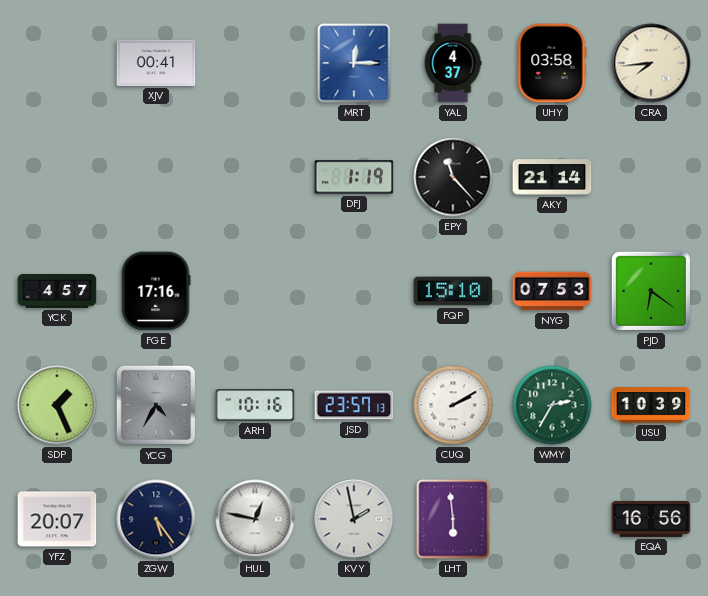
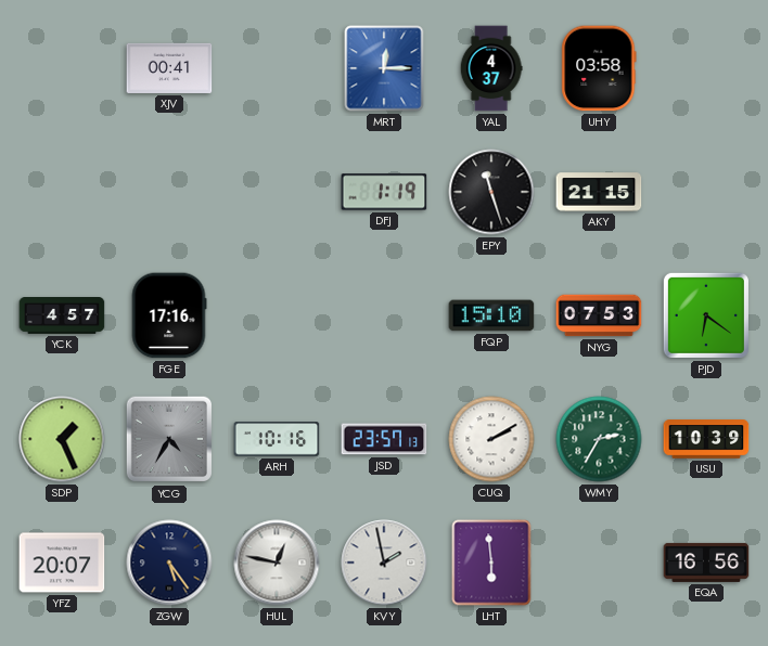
CRA: 7:44 -> none (651, 63)
EPY: 11:23 -> 11:27 (491, 192)
AKY: 21:14 -> 21:15 (599, 192)
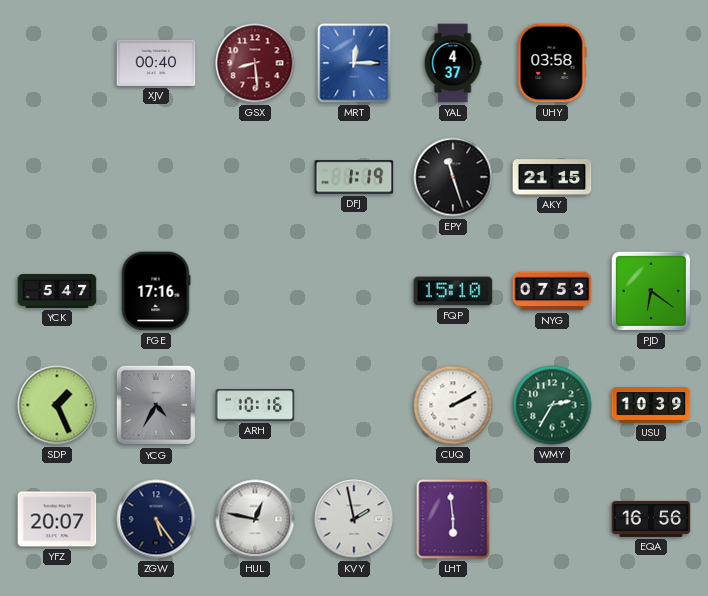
XJV: 00:41 -> 00:40 (156, 63)
GSX: none -> 8:29 (255, 63)
YCK: 4:57 -> 5:47 (57, 292)
JSD: 23:57 -> none (384, 439)
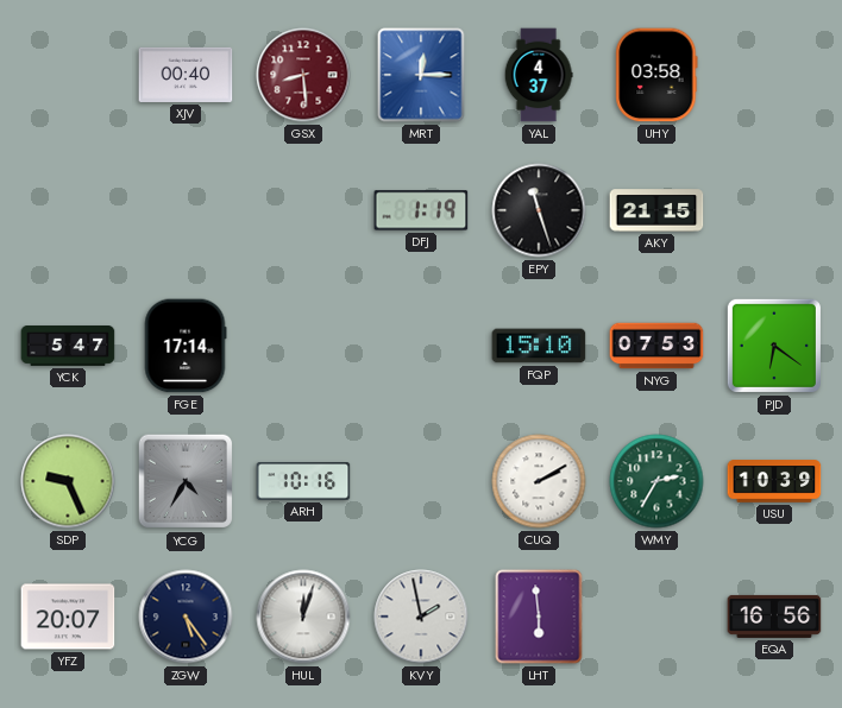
FGE: 17:16 -> 17:14 (186, 346)
SDP: 1:26 -> 9:26 (68, 481)
HUL: 12:47 -> 12:03 (303, 617)
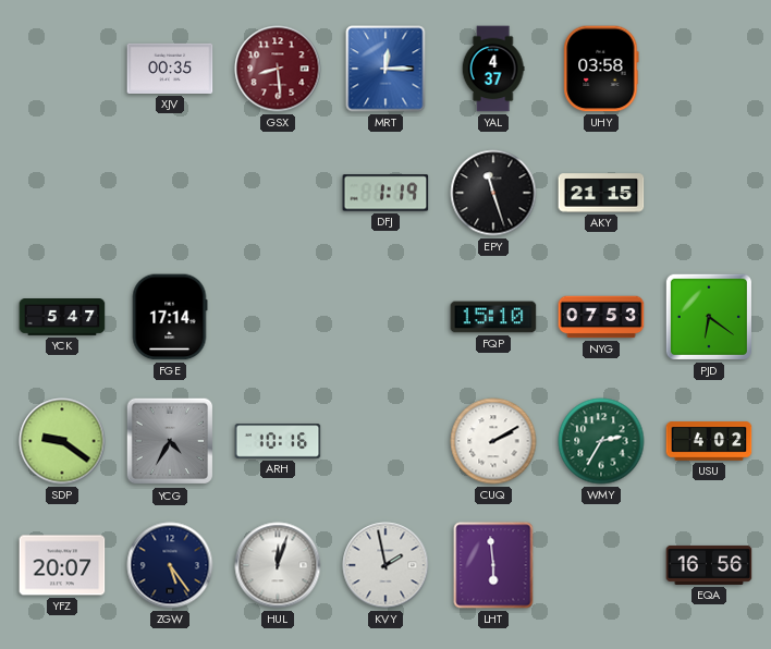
XJV: 00:40 -> 00:35 (170, 69)
SDP: 9:26 -> 9:21 (62, 441)
USU: 10:39 -> 4:02 (709, 441)
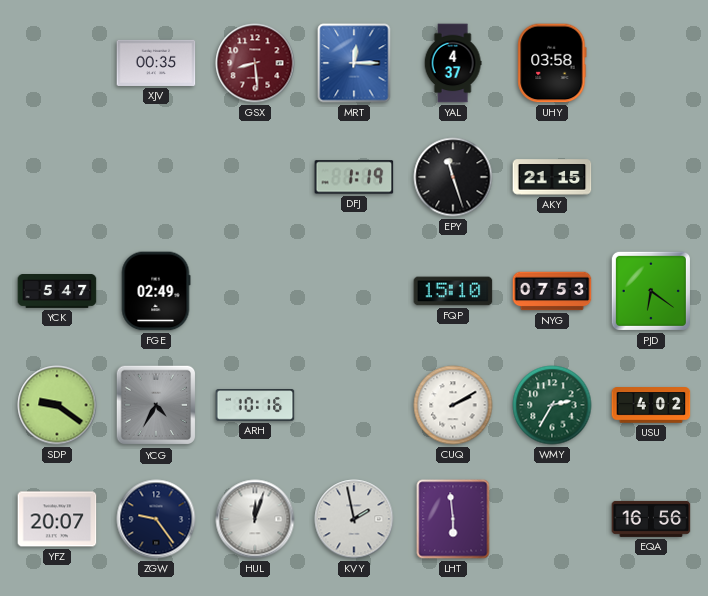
FGE: 17:14 -> 02:49 (156, 291)
ZGW: 5:24 -> 9:24 (156, 519)
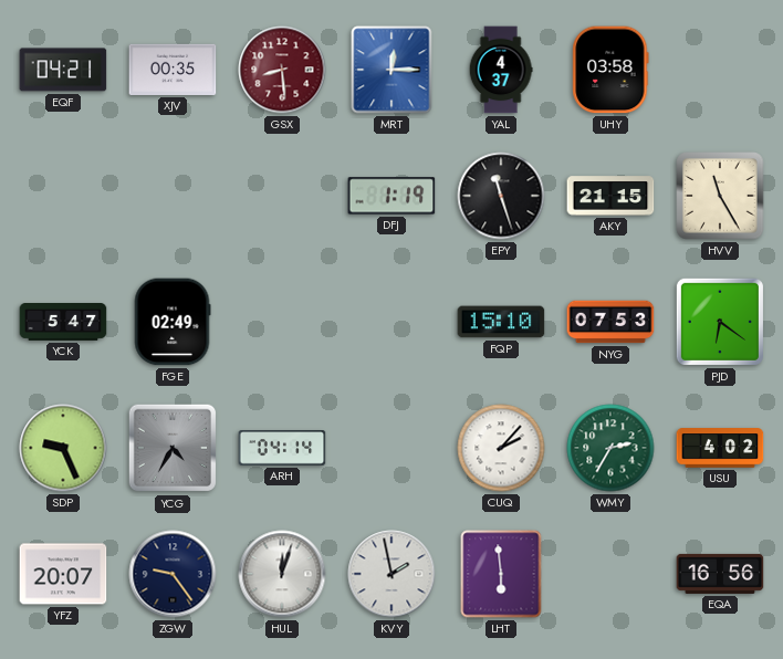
EQF: none -> 04:21 (63, 70)
HVV: none -> 11:25 (720, 196)
SDP: 9:21 -> 9:26 (63, 448)
ARH: 10:16 -> 04:14 (282, 449)
CUQ: 2:10 -> 2:07 (501, 448)
